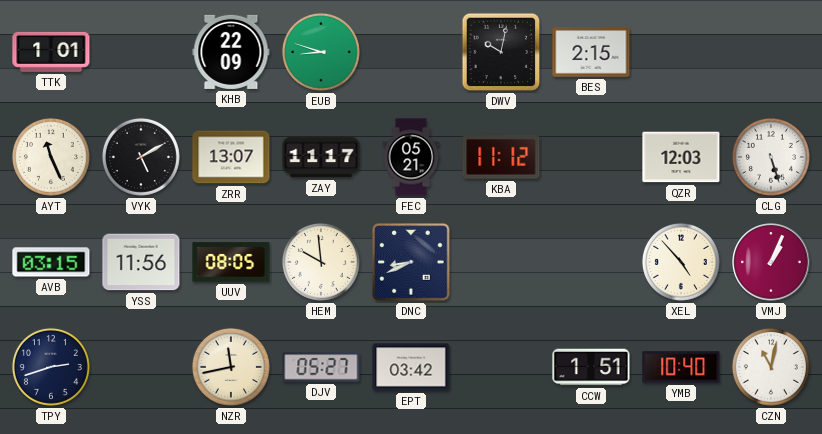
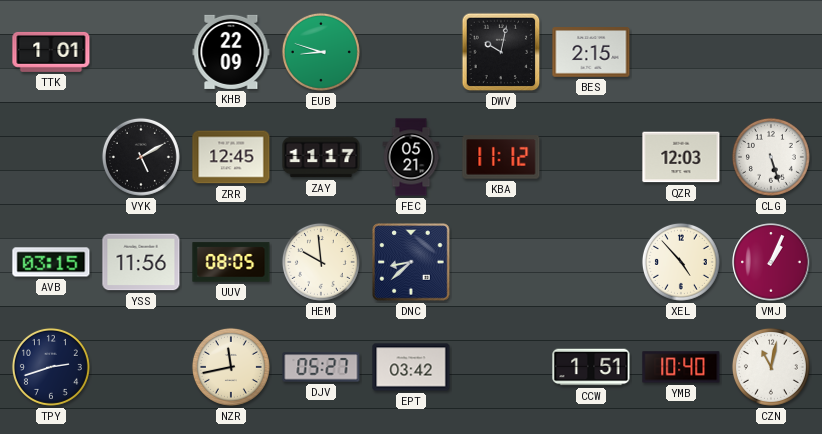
AYT: 11:26 -> none (51, 157)
ZRR: 13:07 -> 12:45 (231, 157)
DNC: 8:41 -> 8:38 (411, 262)
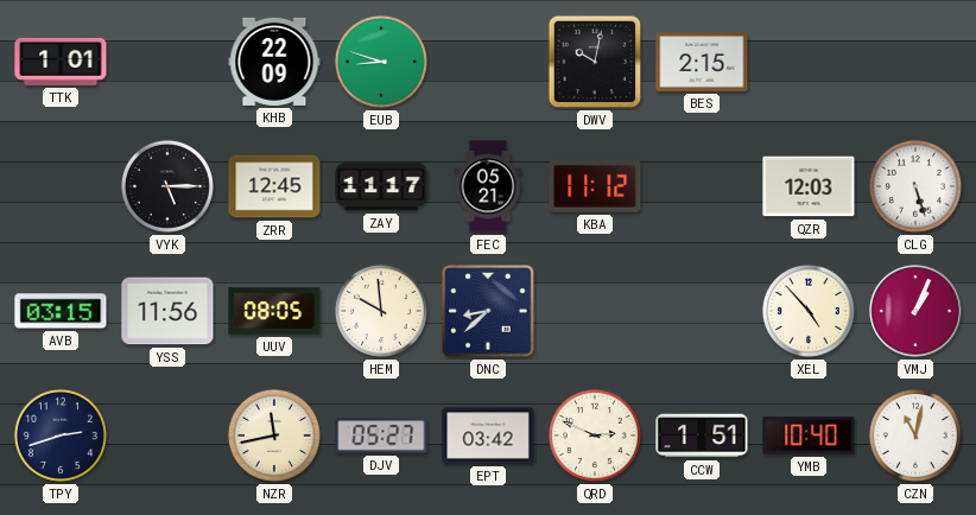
VYK: 5:10 -> 5:15 (167, 186)
QRD: none -> 2:49 (595, 435)
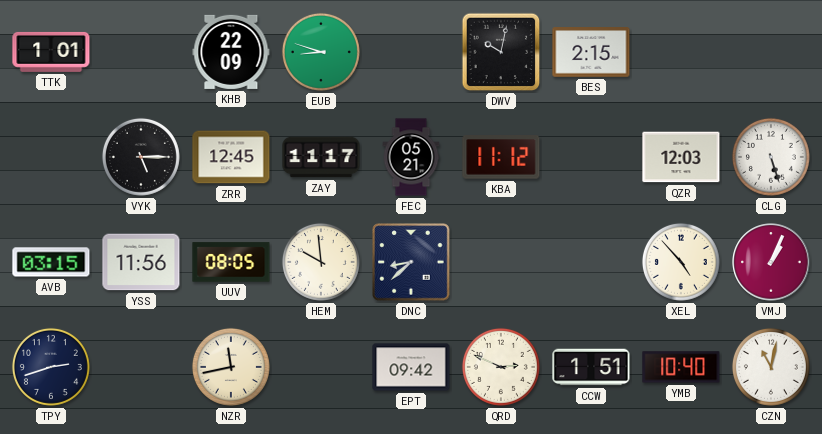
DJV: 05:27 -> none (381, 435)
EPT: 03:42 -> 09:42 (411, 367)
